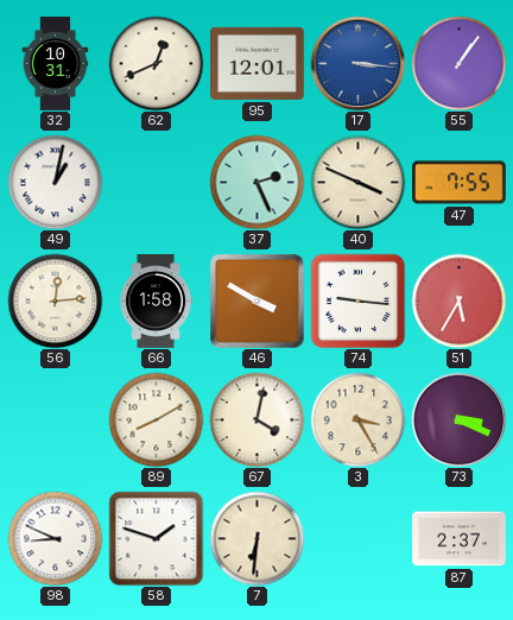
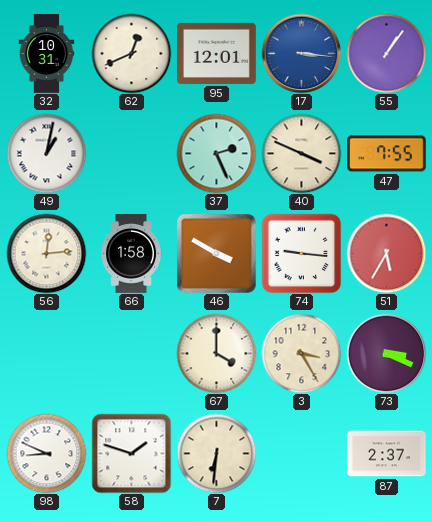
89: 8:10 -> none (156, 419)
67: 4:02 -> 4:00 (216, 353)
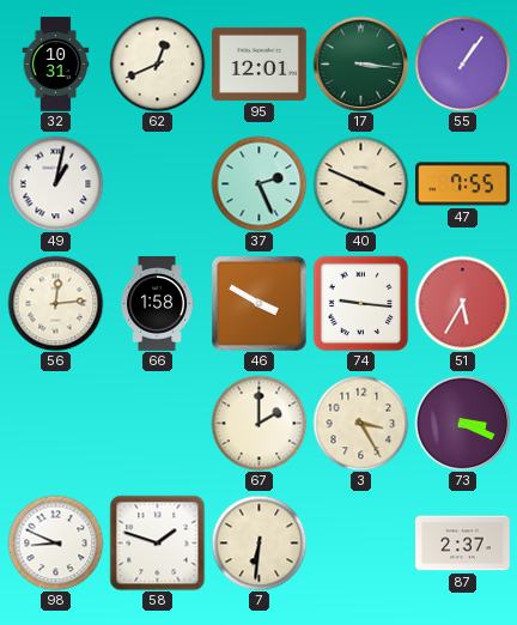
17 dial: blue -> green (360, 63)
67: 4:00 -> 2:00 (258, 423)
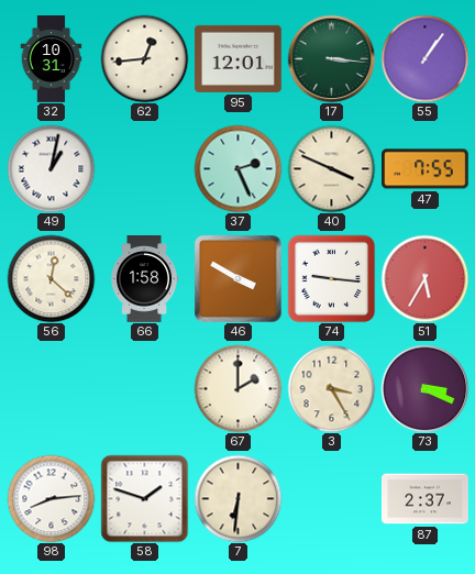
62: 12:41 -> 12:44 (144, 58)
56: 12:14 -> 12:22 (51, 278)
98: 8:49 -> 8:14 (51, 498)
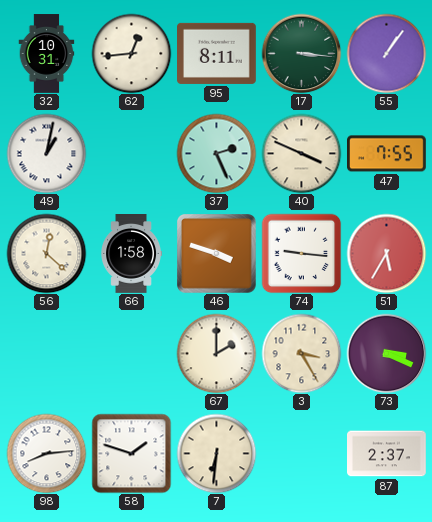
95: 12:01 -> 8:11 (217, 53)
46: 3:50 -> 3:48 (217, 254)
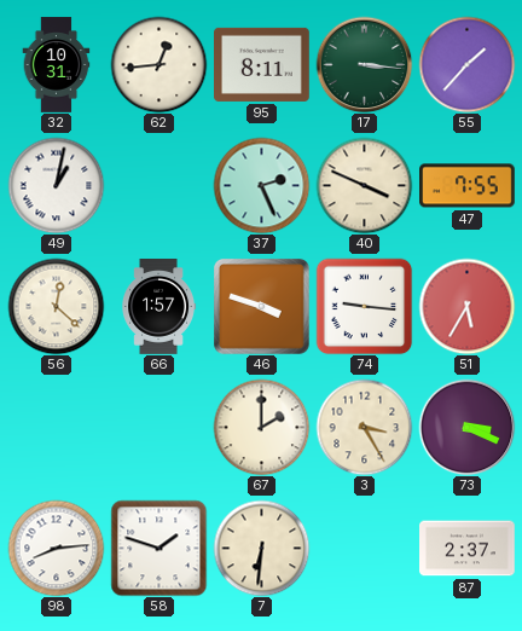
55: 1:06 -> 1:37 (466, 64)
66: 1:58 -> 1:57 (158, 307)
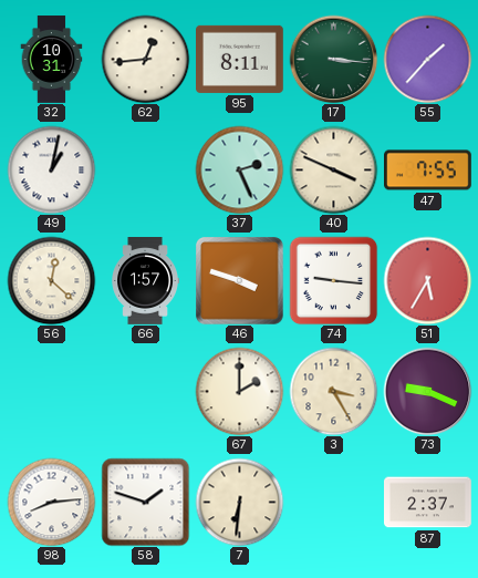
73: 3:19 -> 9:19 (427, 391)
